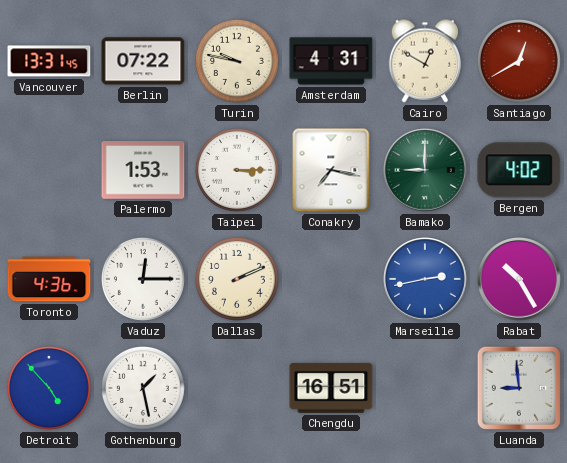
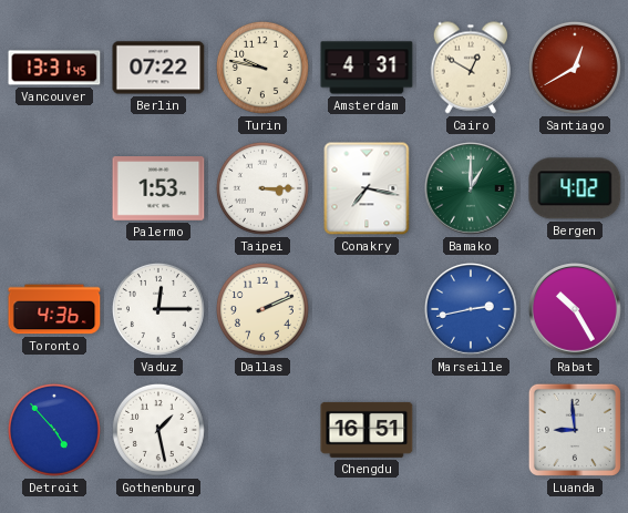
Bamako: 9:00 -> 1:00 (471, 188)
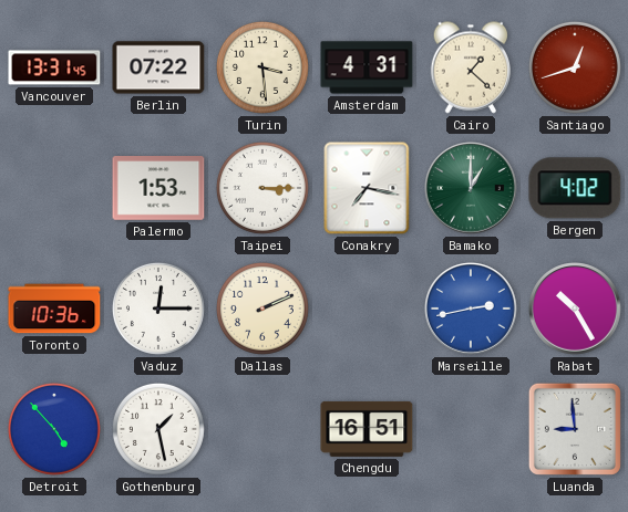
Turin: 9:47 -> 3:29 (262, 67)
Cairo: 12:50 -> 1:22 (471, 67)
Santiago: 12:40 -> 12:42 (575, 67)
Toronto: 4:36 -> 10:36 (54, 309)
